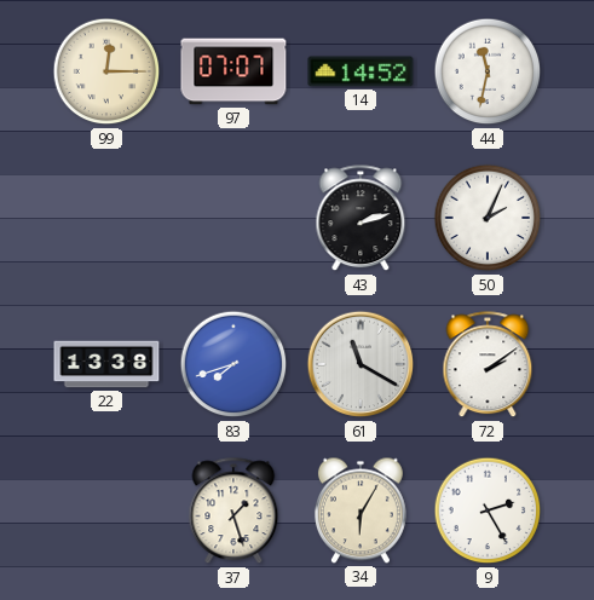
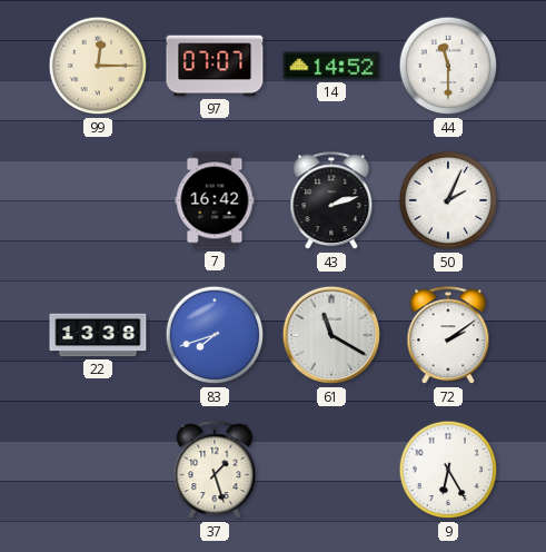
44: 11:32 -> 11:30 (448, 66)
7: none -> 16:42 (215, 200)
34: 6:05 -> none (361, 510)
9: 2:25 -> 6:25 (448, 470)
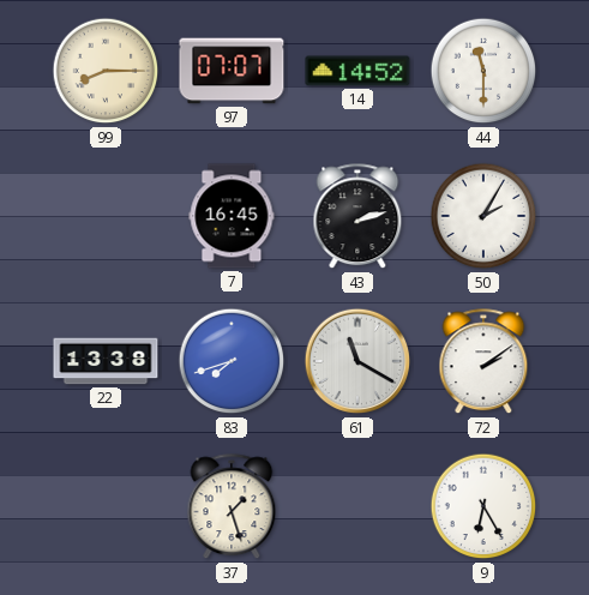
99: 12:15 -> 8:15 (106, 71)
7: 16:42 -> 16:45 (232, 216)
50: 2:04 -> 2:05 (483, 216)
